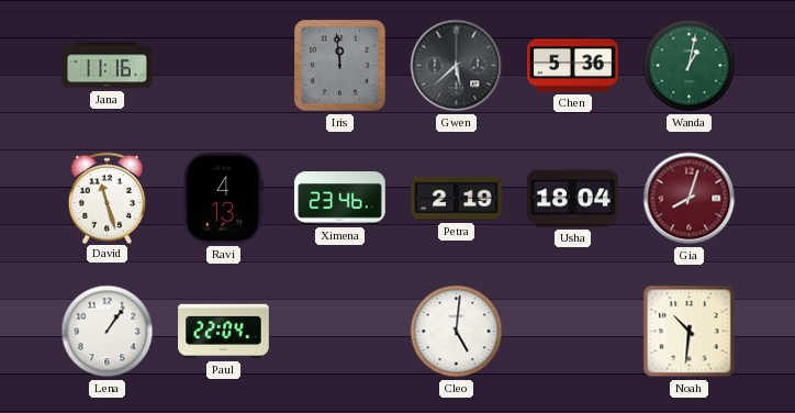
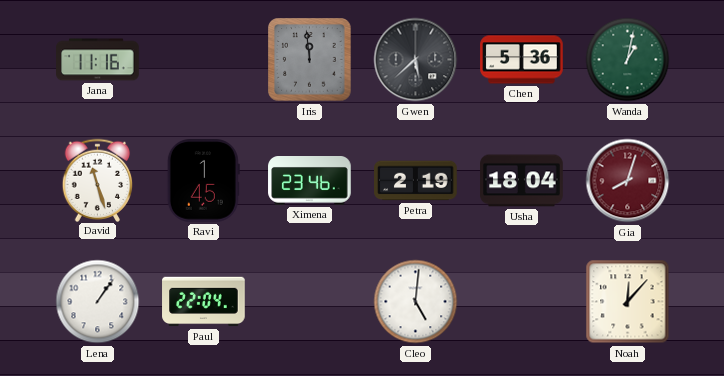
Ravi: 4:13 -> 1:45 (203, 181)
Noah: 10:31 -> 12:07 (628, 302)
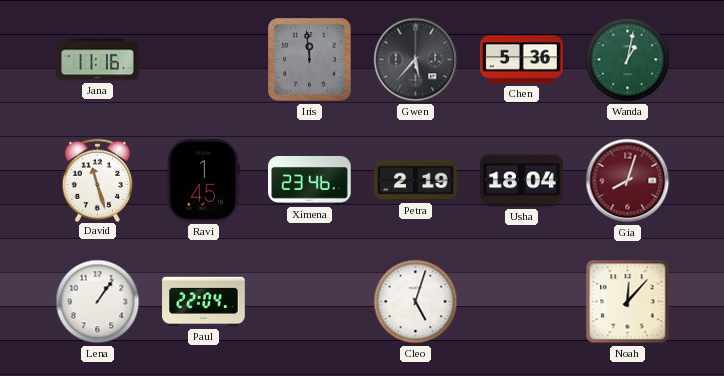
Gwen: 5:38 -> 5:37 (416, 60)
Cleo: 5:01 -> 5:03 (416, 302)
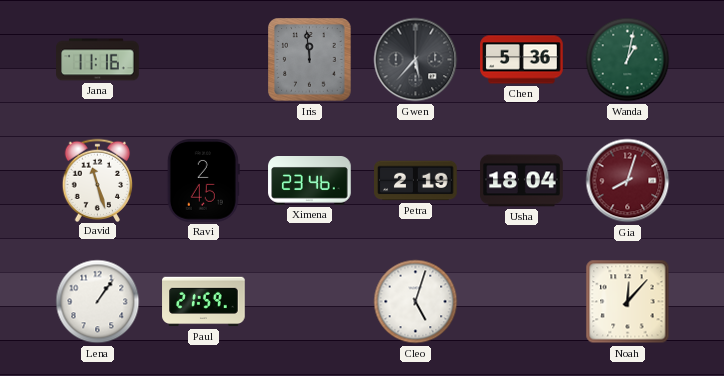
Ravi: 1:45 -> 2:45 (203, 181)
Paul: 22:04 -> 21:59 (204, 302)
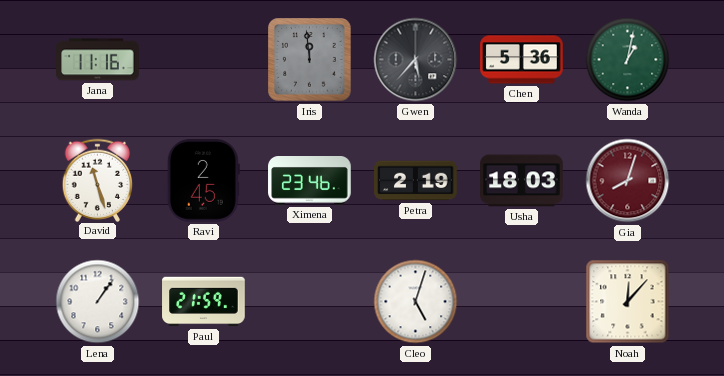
Usha: 18:04 -> 18:03 (522, 181)
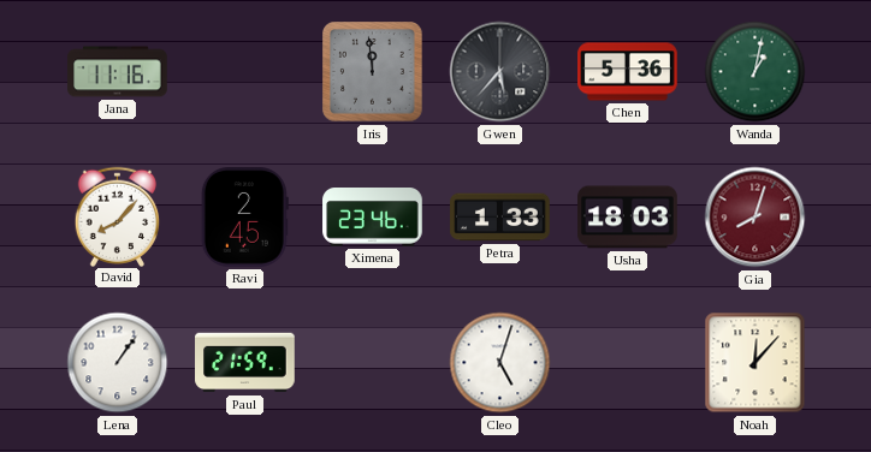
David: 11:27 -> 8:07 (118, 216)
Petra: 2:19 -> 1:33 (500, 218)
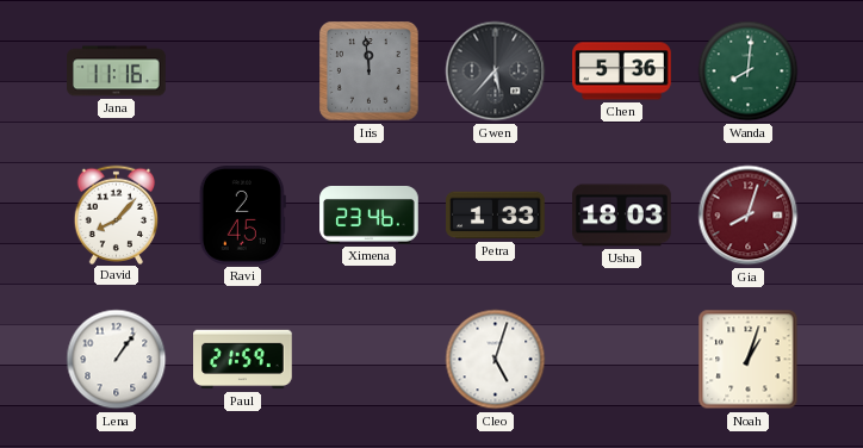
Wanda: 1:02 -> 8:01 (749, 71)
Noah: 12:07 -> 1:03 (749, 360)
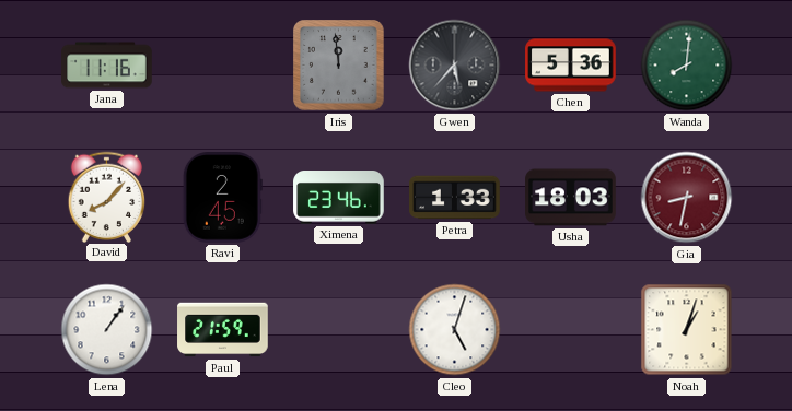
Gia: 8:03 -> 8:32 (687, 198)
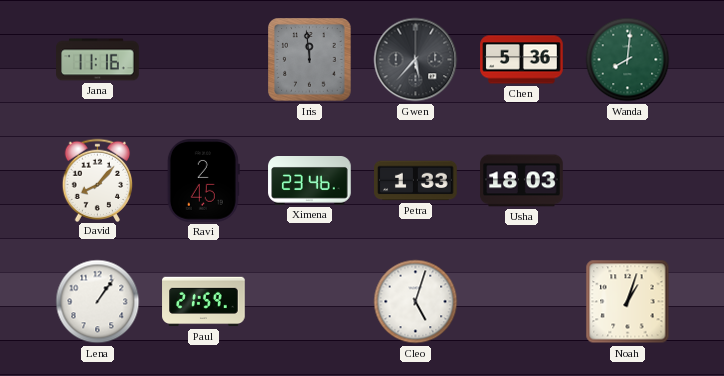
Gia: 8:32 -> none (687, 198)
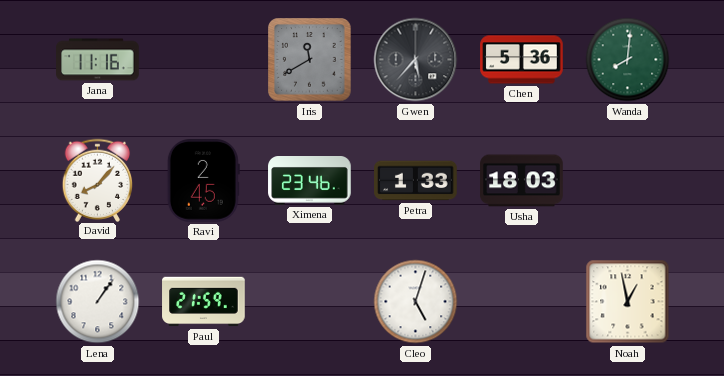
Iris: 11:59 -> 11:40 (310, 60)
Noah: 1:03 -> 12:58 (628, 302)
